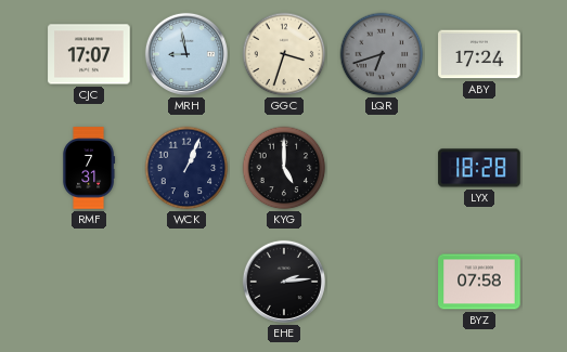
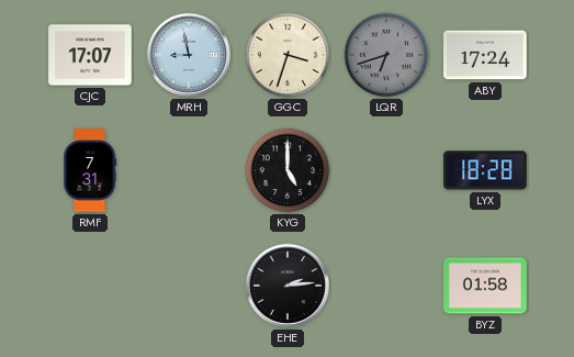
WCK: 1:04 -> none (186, 168)
BYZ: 07:58 -> 01:58 (485, 286)
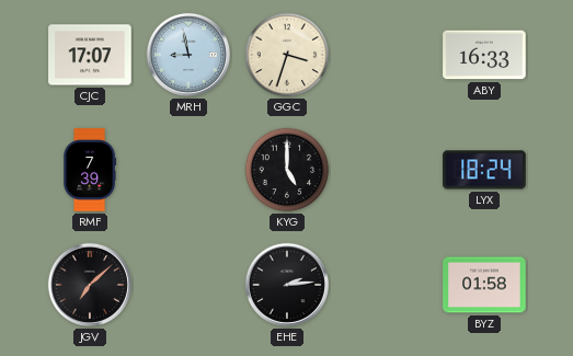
LQR: 6:42 -> none (386, 55)
ABY: 17:24 -> 16:33 (484, 55)
RMF: 7:31 -> 7:39 (90, 170)
LYX: 18:28 -> 18:24 (484, 170)
JGV: none -> 7:08 (90, 285)
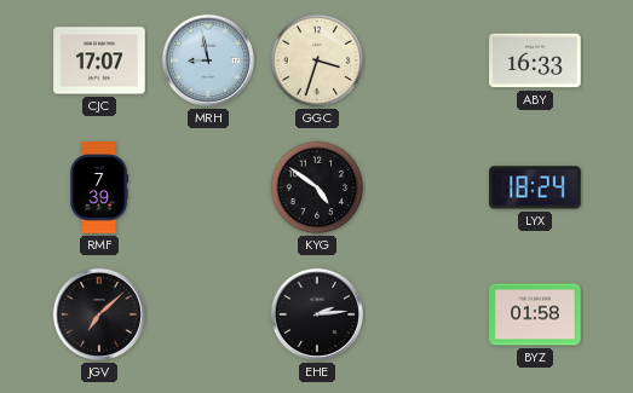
KYG: 5:00 -> 4:51 (317, 187)
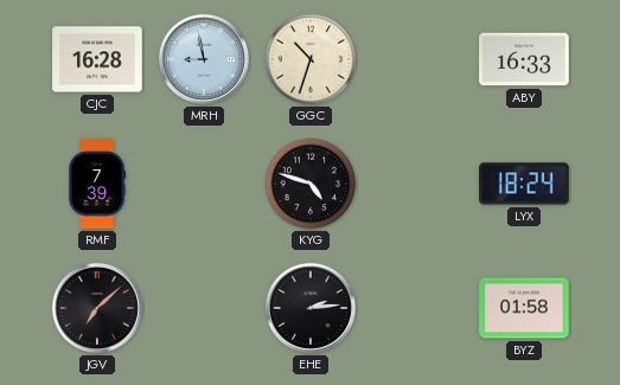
CJC: 17:07 -> 16:28 (97, 59)
GGC: 3:33 -> 10:33 (311, 59)
KYG: 4:51 -> 4:48 (311, 184)
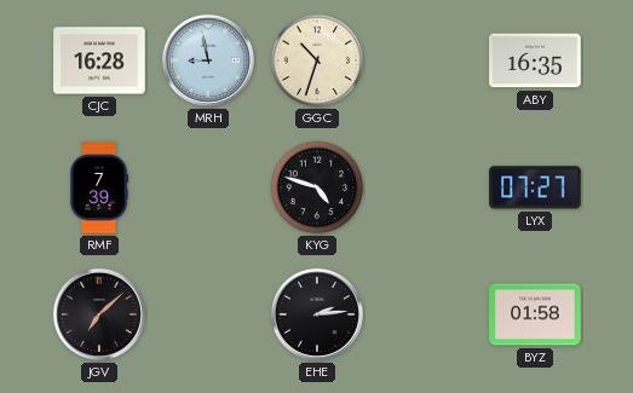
ABY: 16:33 -> 16:35 (535, 60)
LYX: 18:24 -> 07:27 (535, 187)
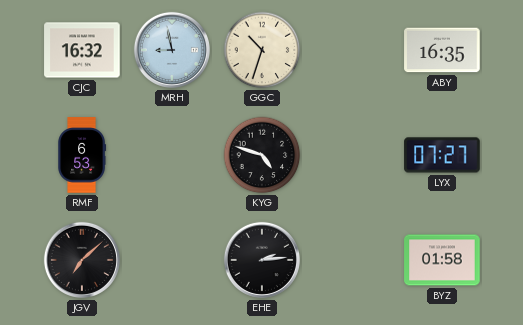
CJC: 16:28 -> 16:32 (82, 50)
RMF: 7:39 -> 6:53 (82, 155)
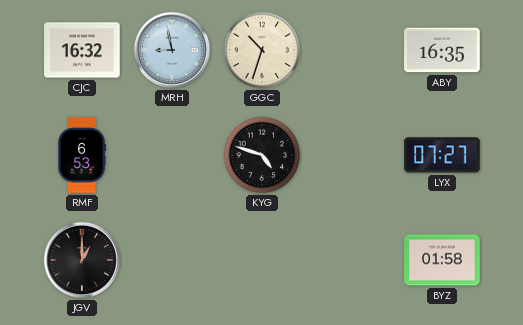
JGV: 7:08 -> 1:00 (82, 260)
EHE: 2:14 -> none (262, 260)
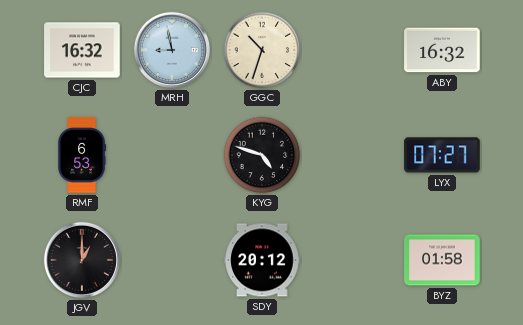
ABY: 16:35 -> 16:32 (442, 50)
SDY: none -> 20:12 (262, 260)
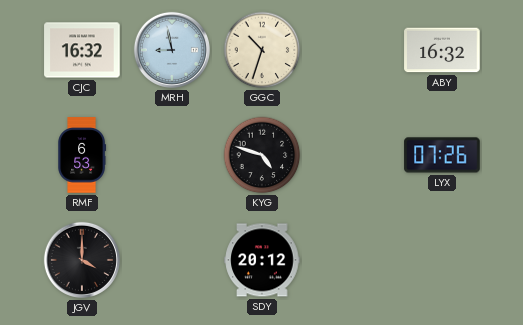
LYX: 07:27 -> 07:26 (442, 155)
JGV: 1:00 -> 4:00 (82, 260)
BYZ: 01:58 -> none (442, 260)
